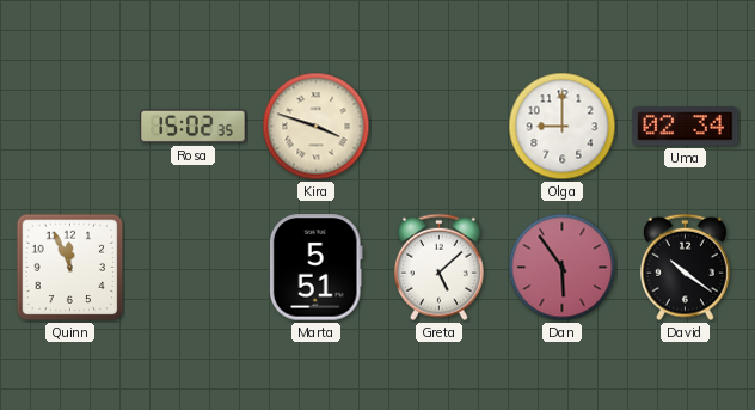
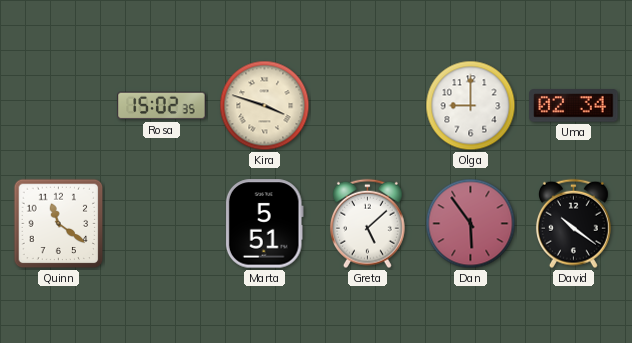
Quinn: 11:56 -> 11:21 (59, 224)
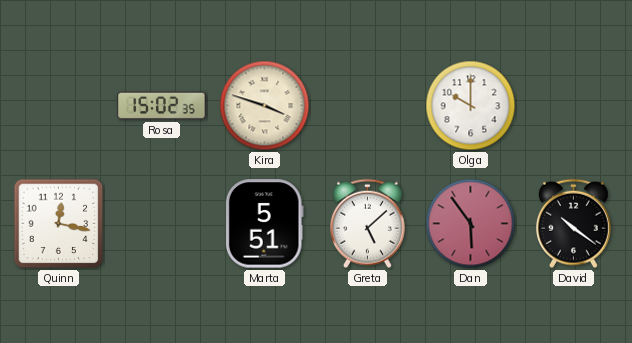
Olga: 9:00 -> 10:00 (471, 106)
Uma: 02:34 -> none (574, 106)
Quinn: 11:21 -> 12:17 (59, 224)
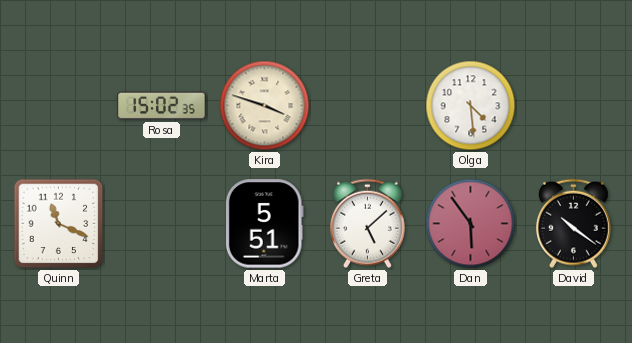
Olga: 10:00 -> 4:29 (471, 106)
Quinn: 12:17 -> 11:19 (59, 224)
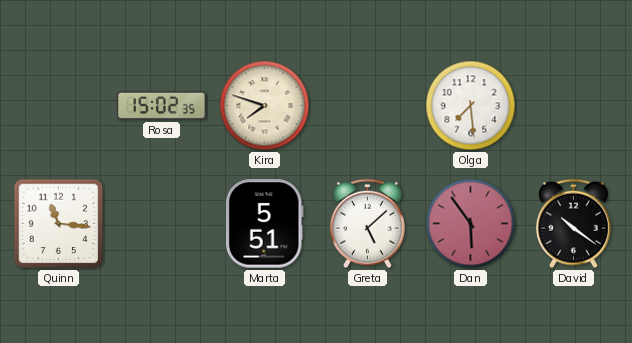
Kira: 3:48 -> 7:48 (265, 106)
Olga: 4:29 -> 7:29 (471, 106)
Quinn: 11:19 -> 11:16 (59, 224)
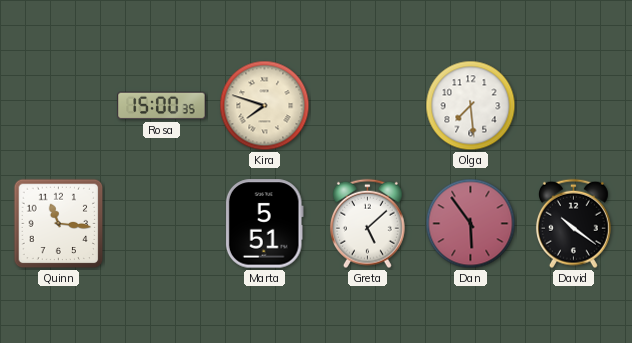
Rosa: 15:02 -> 15:00 (162, 106)
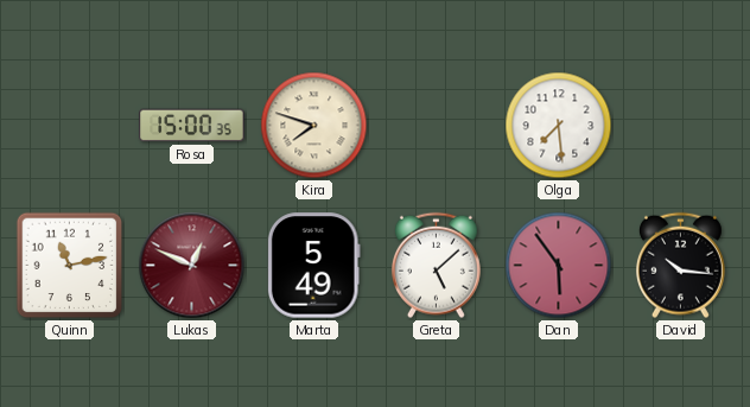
Quinn: 11:16 -> 11:13 (70, 266)
Lukas: none -> 12:49 (192, 266)
Marta: 5:51 -> 5:49 (313, 266)
David: 10:21 -> 10:16 (680, 266)
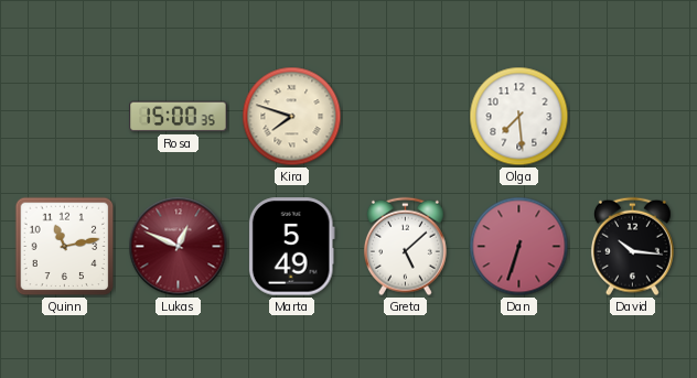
Dan: 5:54 -> 6:33 (519, 247)
